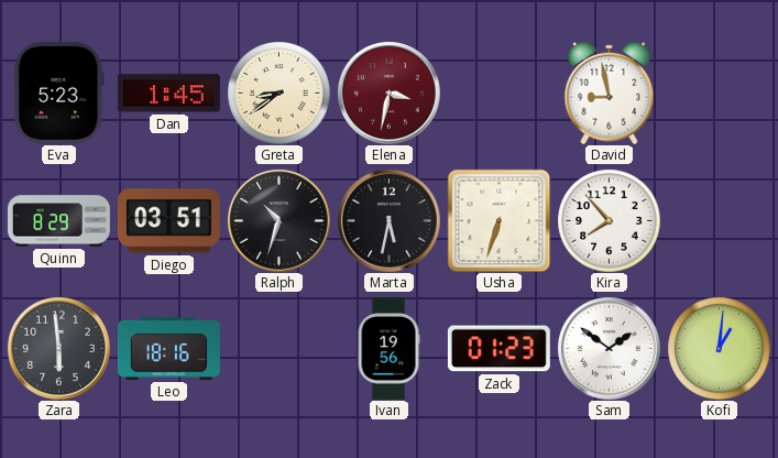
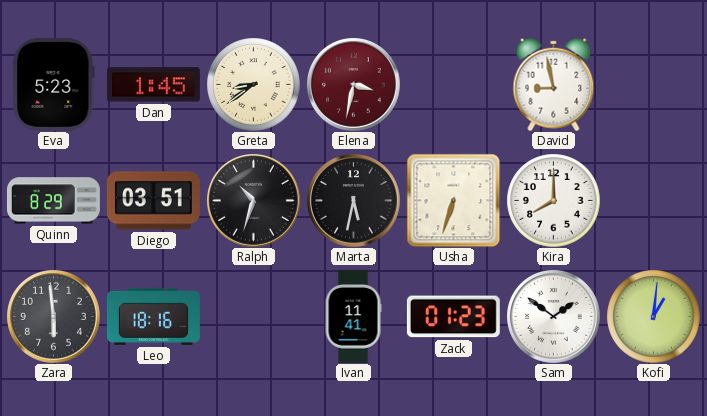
Kira: 7:53 -> 8:00 (553, 200)
Ivan: 19:56 -> 11:41 (353, 316)
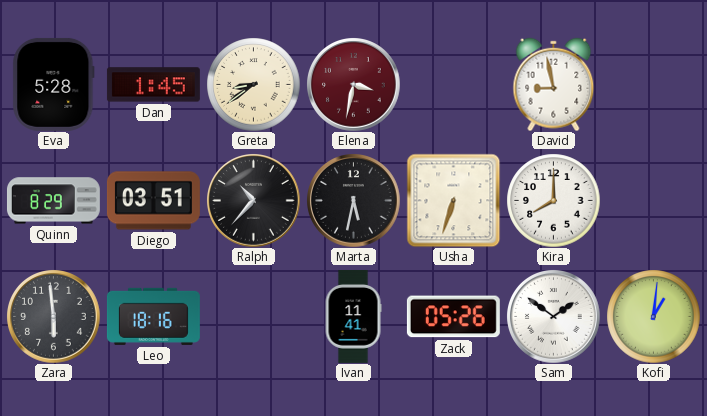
Eva: 5:23 -> 5:28 (54, 84)
Ralph: 10:33 -> 10:37 (254, 201)
Zack: 01:23 -> 05:26 (453, 317)
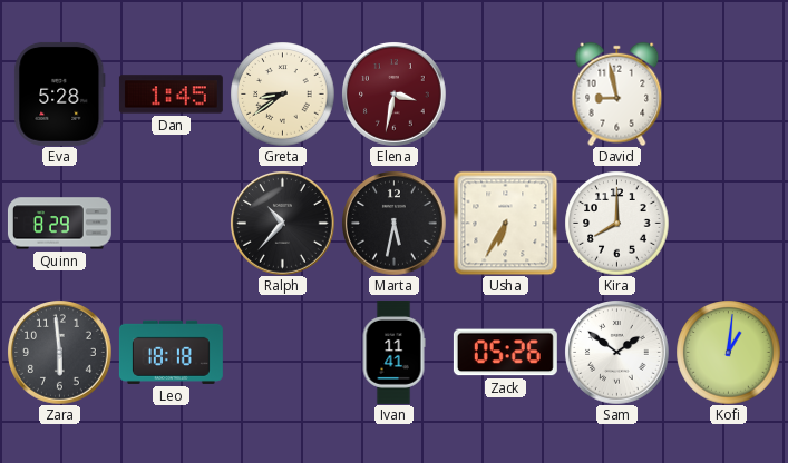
Diego: 03:51 -> none (153, 201)
Usha: 6:33 -> 6:35 (505, 223)
Leo: 18:16 -> 18:18 (171, 352)
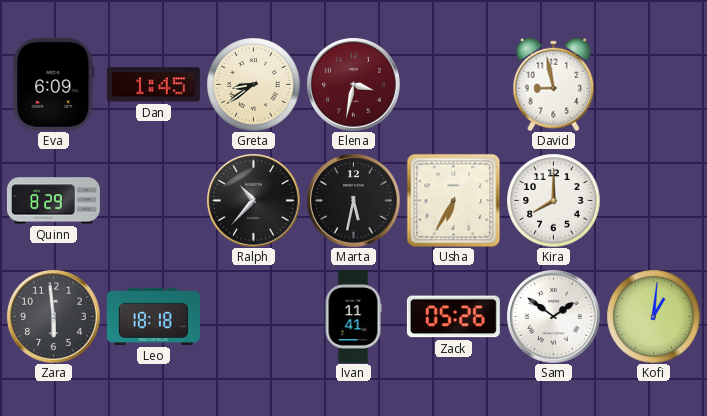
Eva: 5:28 -> 6:09 (54, 84)
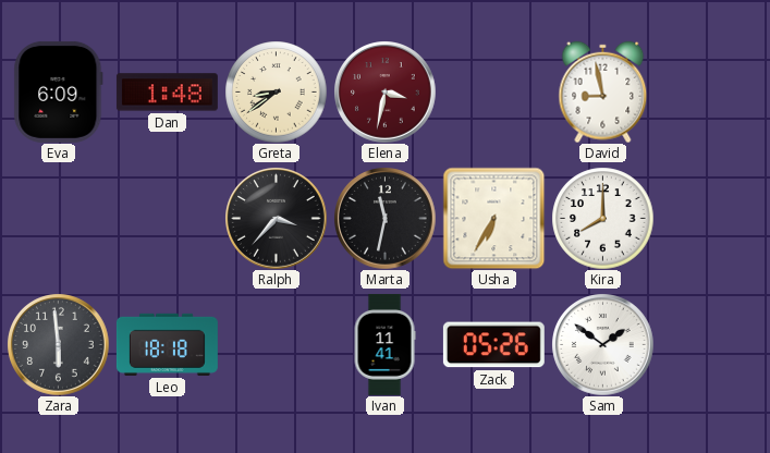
Dan: 1:45 -> 1:48 (167, 93)
Quinn: 8:29 -> none (53, 201)
Ralph: 10:37 -> 3:37 (277, 219)
Marta: 5:32 -> 11:32 (386, 219)
Kofi: 1:01 -> none (653, 316)
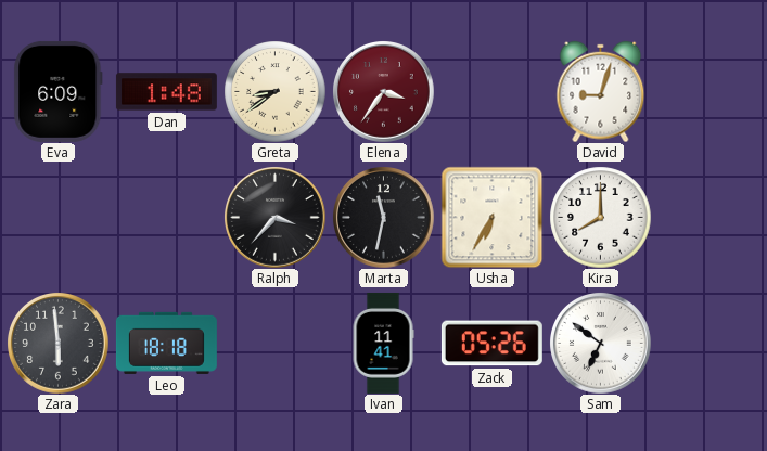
Elena: 3:32 -> 3:36 (384, 92)
David: 8:58 -> 9:03 (601, 91)
Sam: 1:51 -> 6:51 (601, 344)
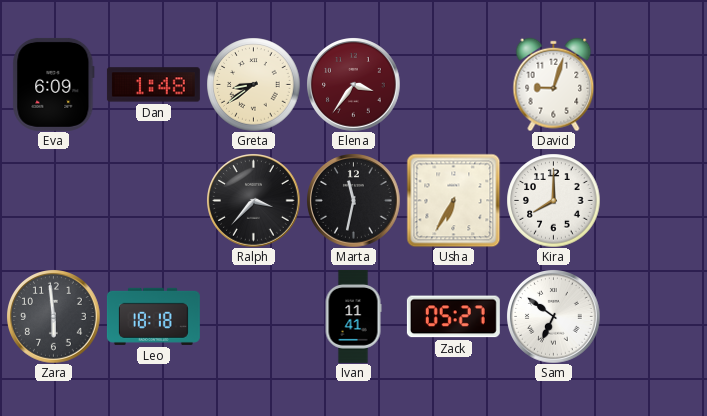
Zack: 05:26 -> 05:27 (453, 317)
